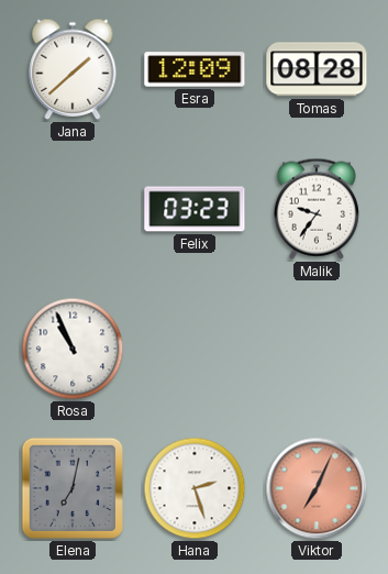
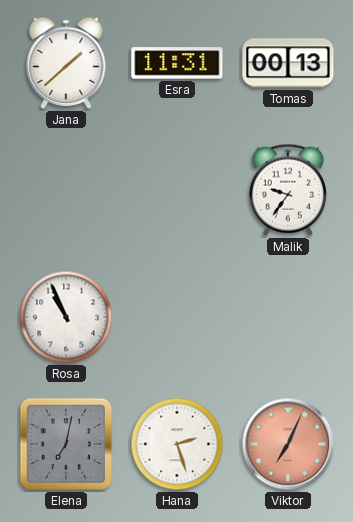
Esra: 12:09 -> 11:31 (177, 63)
Tomas: 08:28 -> 00:13 (288, 63)
Felix: 03:23 -> none (195, 209)
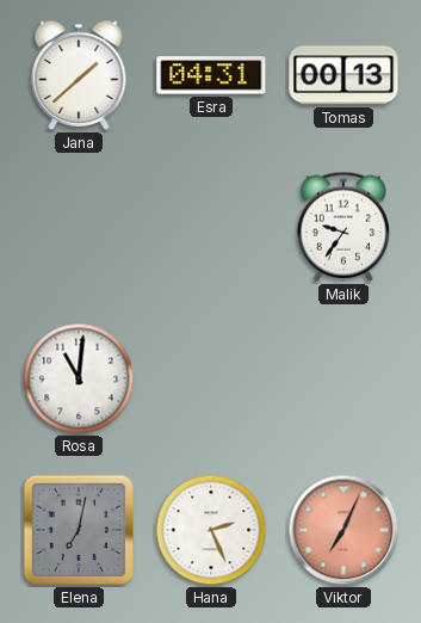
Esra: 11:31 -> 04:31 (211, 75)
Rosa: 10:56 -> 11:01 (79, 378)
Hana: 2:27 -> 2:26 (211, 530)
